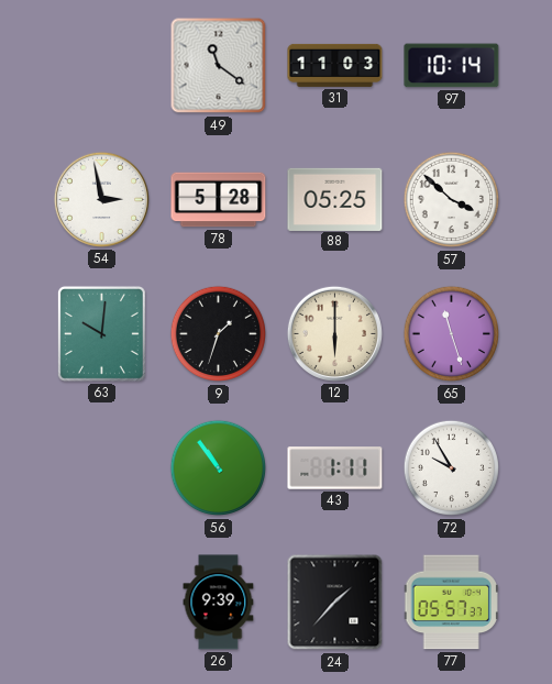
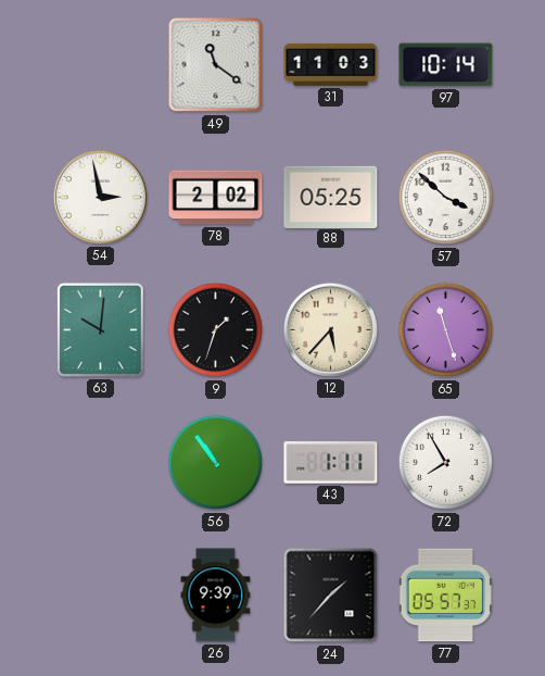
78: 5:28 -> 2:02 (216, 198)
12: 6:00 -> 5:37 (330, 329)
72: 9:55 -> 7:55 (446, 463)
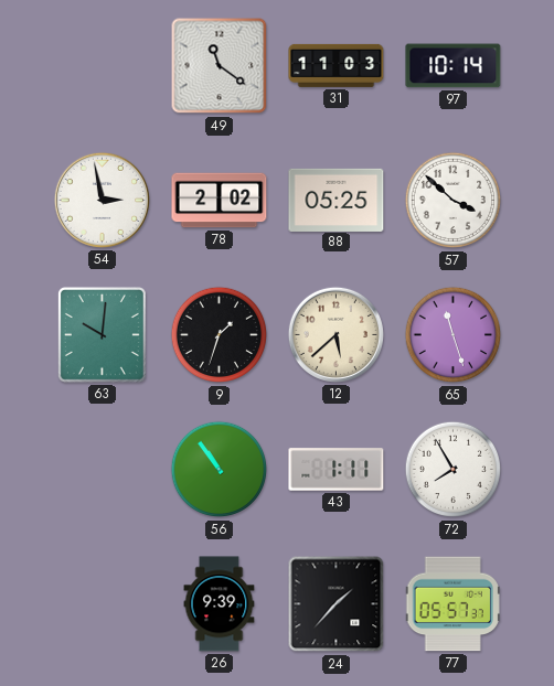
12: 5:37 -> 5:38 (335, 334)
